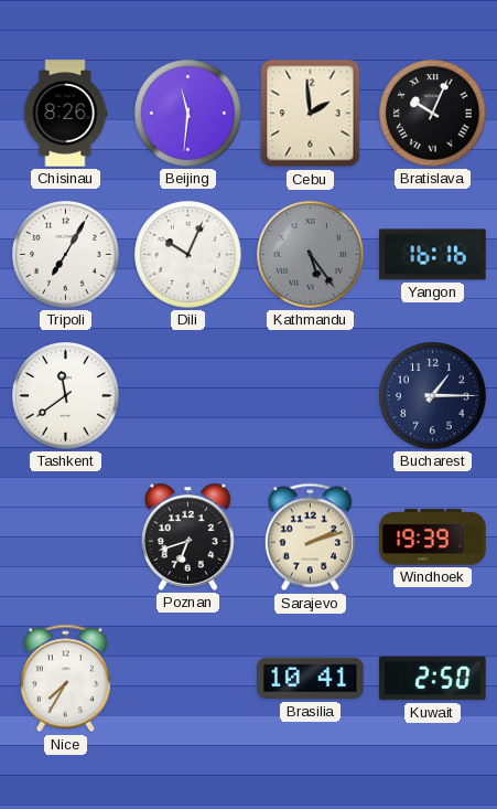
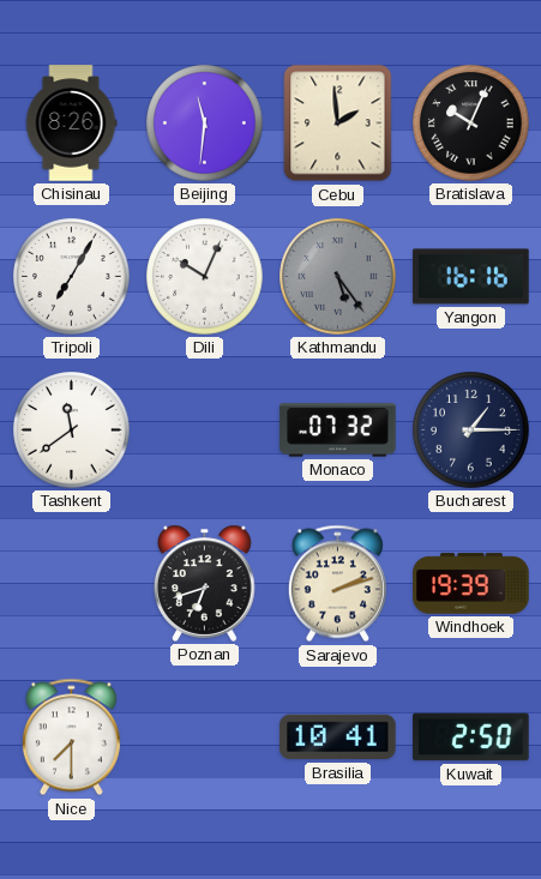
Monaco: none -> 07:32 (338, 431)
Nice: 7:35 -> 7:30 (71, 737)
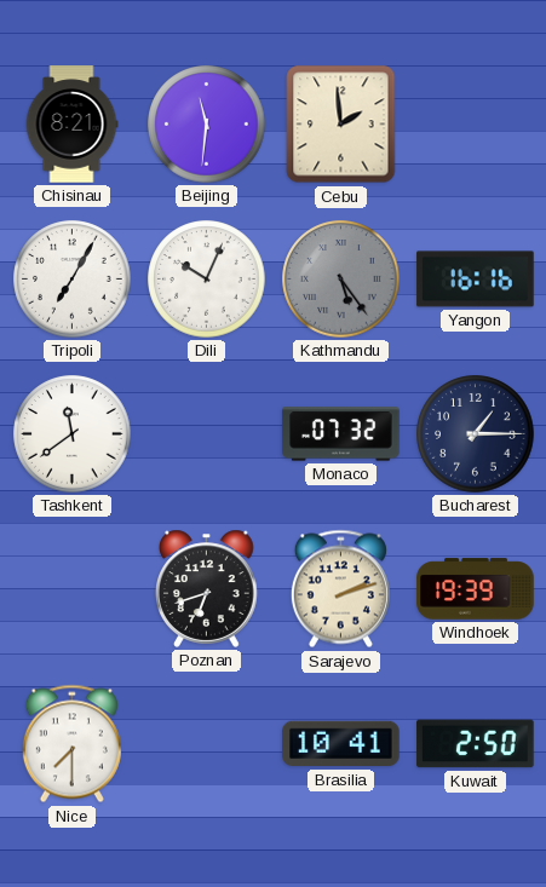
Chisinau: 8:26 -> 8:21 (71, 125)
Bratislava: 10:04 -> none (471, 124)
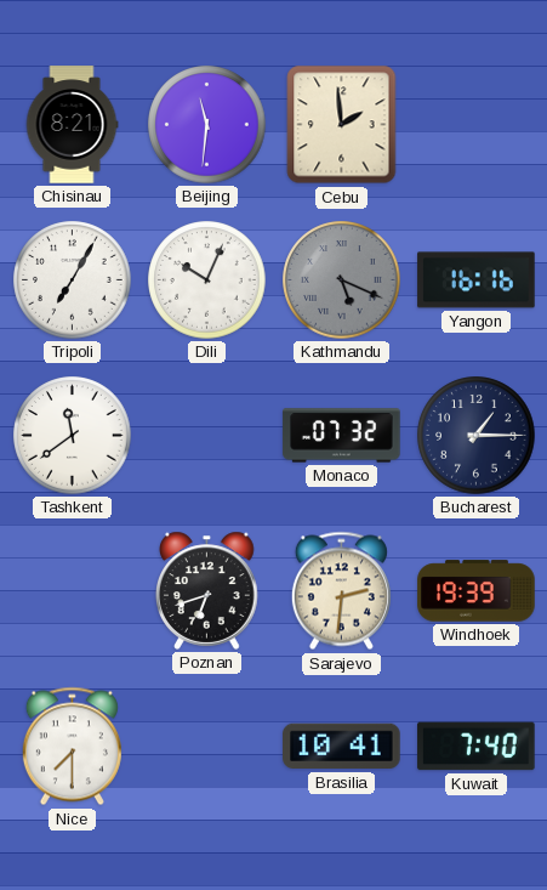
Kathmandu: 5:24 -> 5:19 (342, 280)
Sarajevo: 2:12 -> 2:31 (341, 591)
Kuwait: 2:50 -> 7:40 (477, 747)
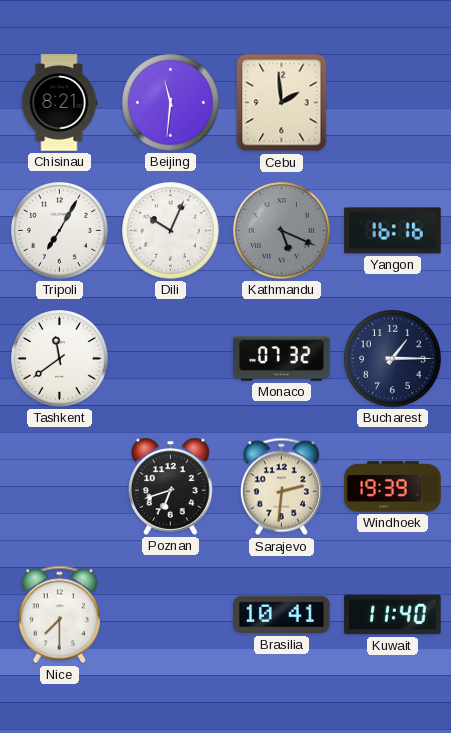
Kuwait: 7:40 -> 11:40 (393, 615)
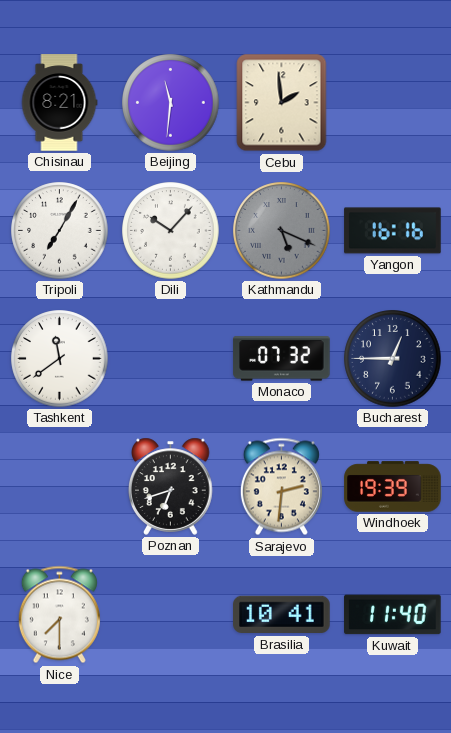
Dili: 10:04 -> 10:07 (171, 231)
Bucharest: 1:15 -> 12:45 (393, 359)
